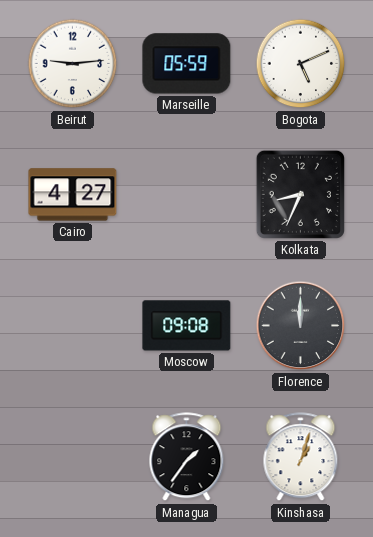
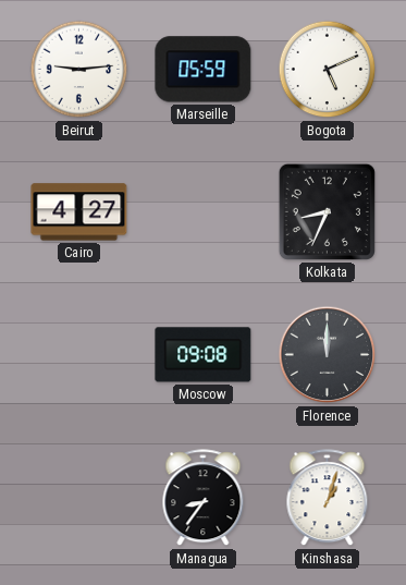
Managua: 1:36 -> 8:36 (204, 498)
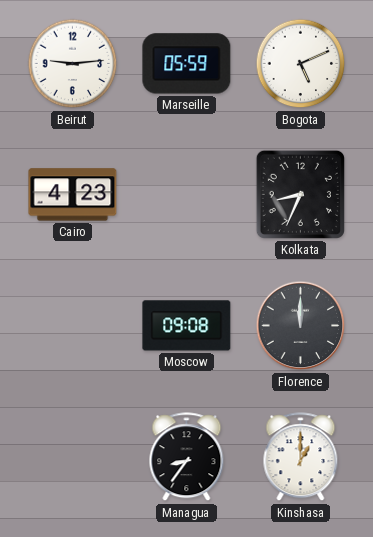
Cairo: 4:27 -> 4:23 (73, 195)
Kinshasa: 1:03 -> 1:00 (301, 457)
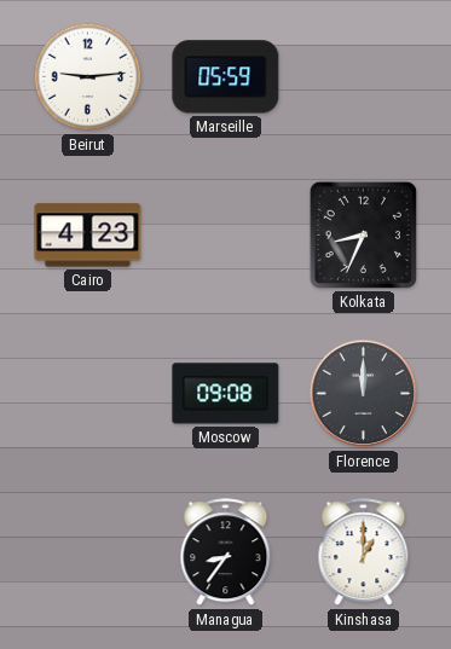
Bogota: 5:11 -> none (301, 64)
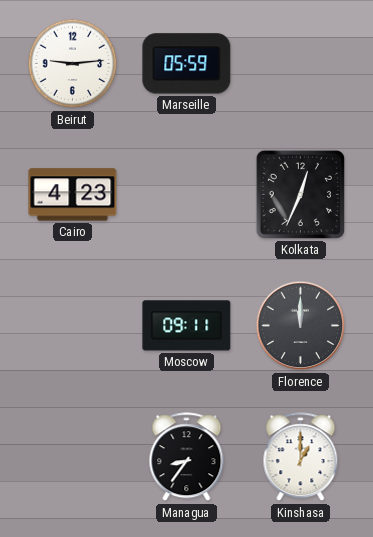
Kolkata: 8:34 -> 12:34 (300, 194)
Moscow: 09:08 -> 09:11 (187, 326)
